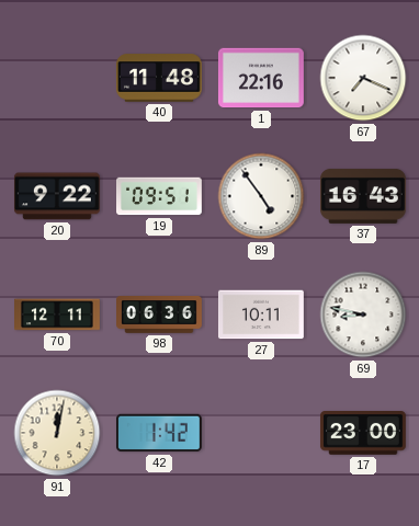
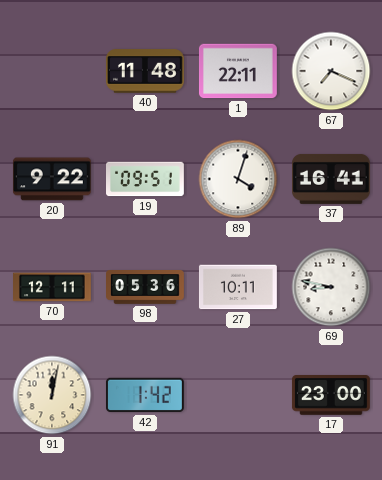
1: 22:16 -> 22:11 (238, 71)
89: 4:54 -> 4:03 (238, 179)
37: 16:43 -> 16:41 (332, 179)
98: 06:36 -> 05:36 (146, 287)
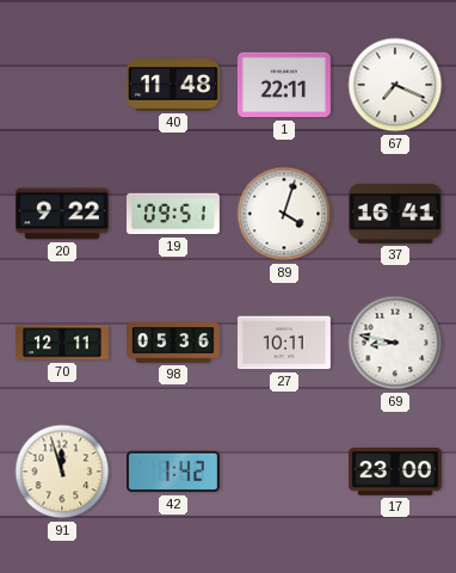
91: 12:02 -> 11:57 (62, 472)
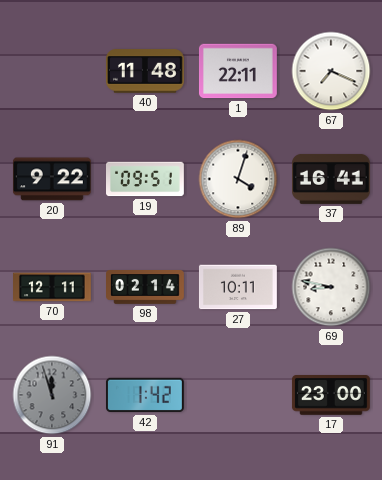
98: 05:36 -> 02:14 (146, 287)
91 dial: cream -> grey (52, 395)
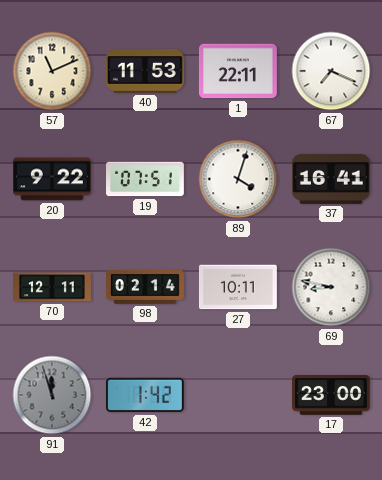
57: none -> 11:11 (52, 71)
40: 11:48 -> 11:53 (145, 71)
19: 09:51 -> 07:51 (146, 179)
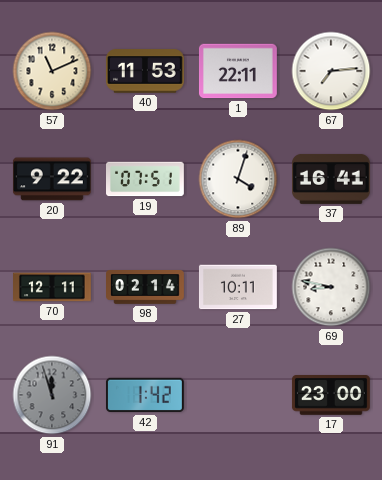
67: 7:19 -> 7:14 (331, 71)
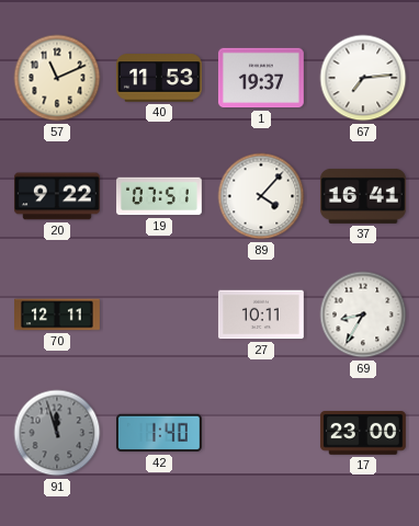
1: 22:11 -> 19:37 (261, 78)
89: 4:03 -> 4:07 (261, 196)
98: 02:14 -> none (146, 287)
69: 8:47 -> 8:35 (363, 315)
42: 1:42 -> 1:40 (159, 433)
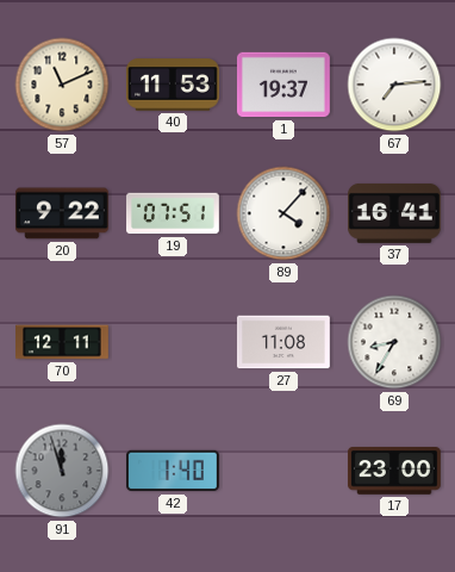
27: 10:11 -> 11:08 (283, 342)
